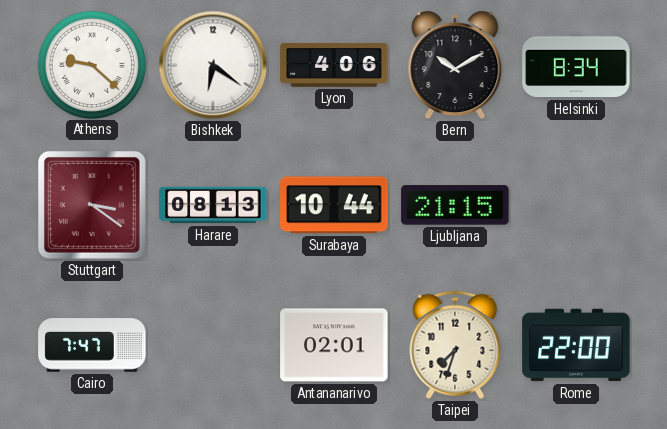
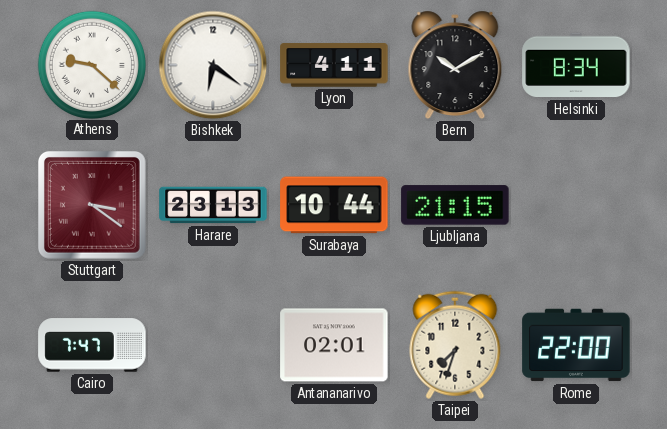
Lyon: 4:06 -> 4:11 (334, 65)
Harare: 08:13 -> 23:13 (213, 205)
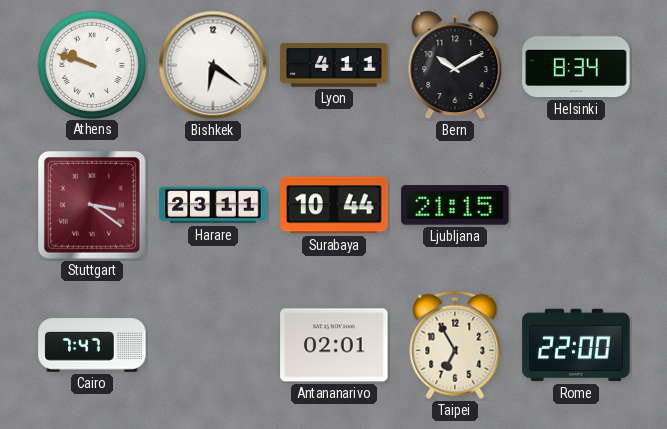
Athens: 9:22 -> 9:48 (91, 64)
Harare: 23:13 -> 23:11 (213, 205)
Taipei: 7:33 -> 6:55 (455, 345)
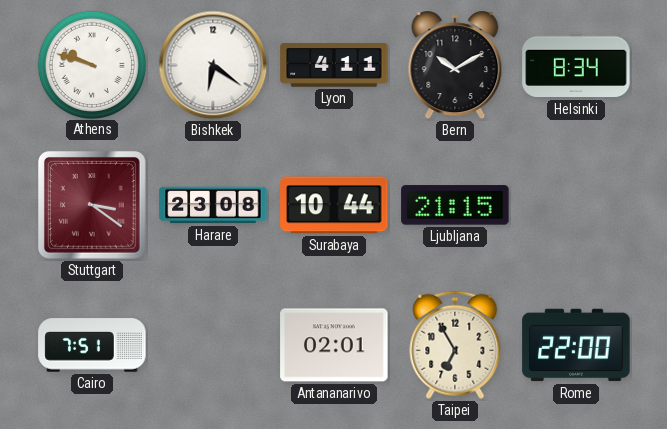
Harare: 23:11 -> 23:08 (213, 205)
Cairo: 7:47 -> 7:51 (92, 345)
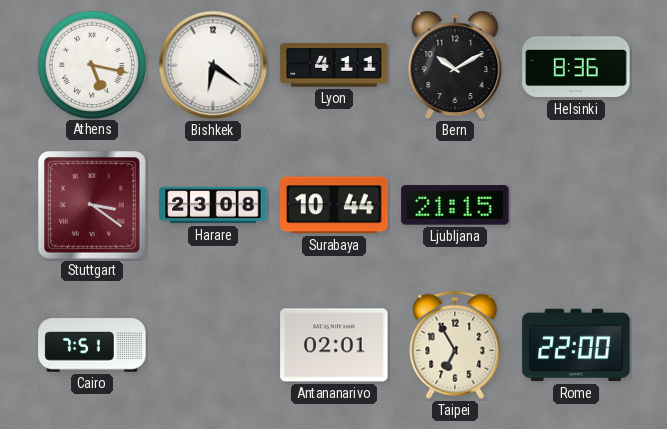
Athens: 9:48 -> 5:17 (91, 64)
Helsinki: 8:34 -> 8:36 (576, 65)
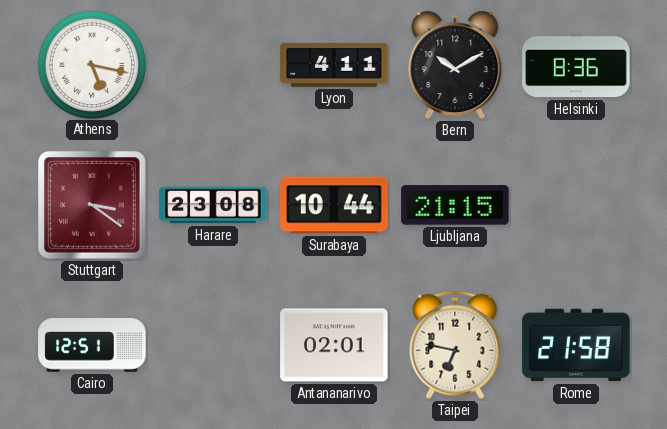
Bishkek: 6:21 -> none (213, 65)
Cairo: 7:51 -> 12:51 (92, 345)
Taipei: 6:55 -> 6:47 (455, 345)
Rome: 22:00 -> 21:58 (576, 345)
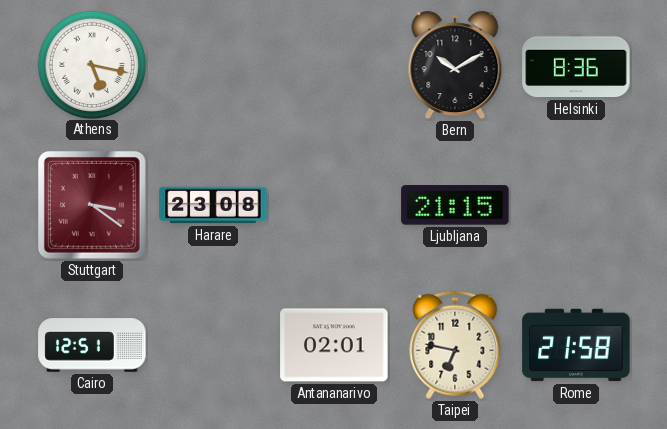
Lyon: 4:11 -> none (334, 65)
Surabaya: 10:44 -> none (334, 205)
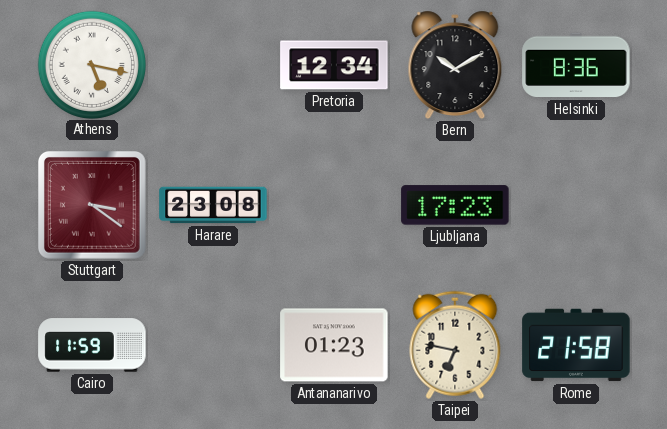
Pretoria: none -> 12:34 (334, 65)
Ljubljana: 21:15 -> 17:23 (455, 205)
Cairo: 12:51 -> 11:59 (92, 345)
Antananarivo: 02:01 -> 01:23 (334, 345)
